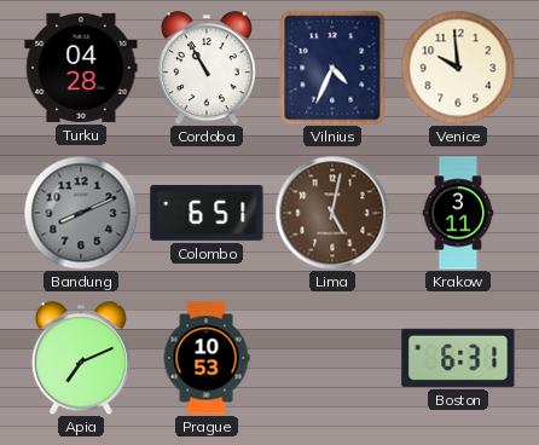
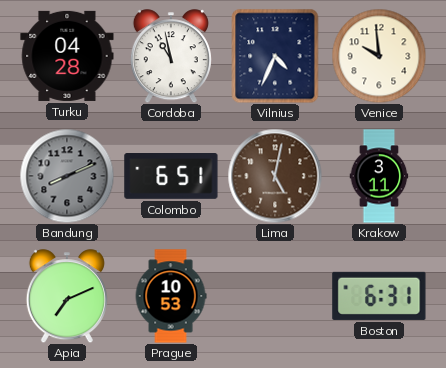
Cordoba: 10:55 -> 10:58 (171, 56)
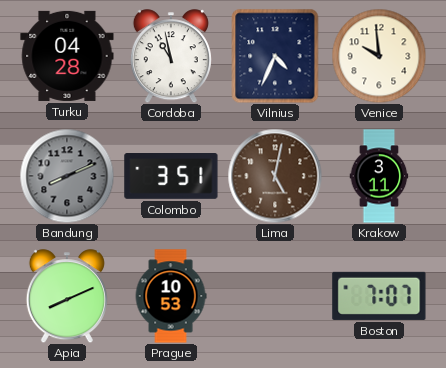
Colombo: 6:51 -> 3:51 (171, 177)
Apia: 7:11 -> 8:11 (67, 296)
Boston: 6:31 -> 7:07 (379, 296)
